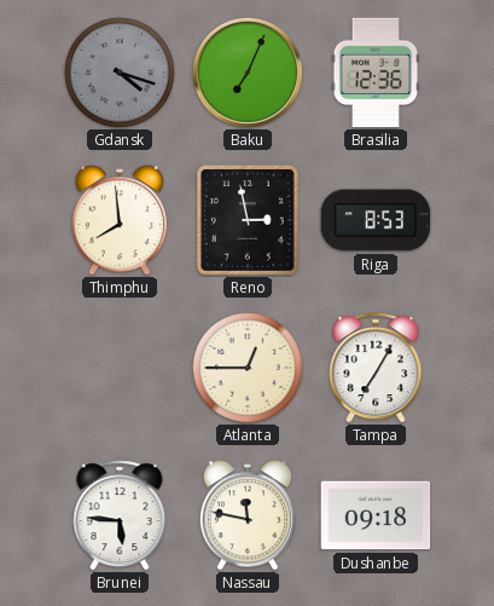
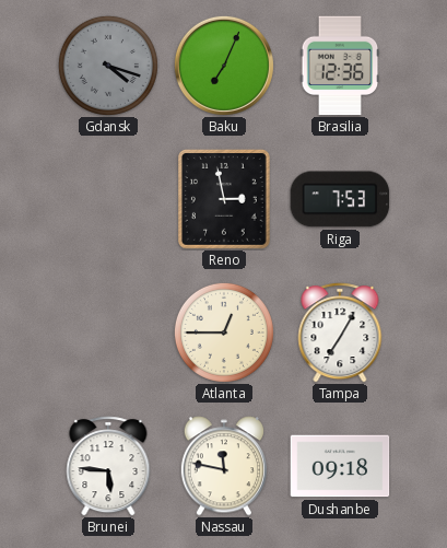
Thimphu: 7:59 -> none (118, 220)
Riga: 8:53 -> 7:53 (340, 199)
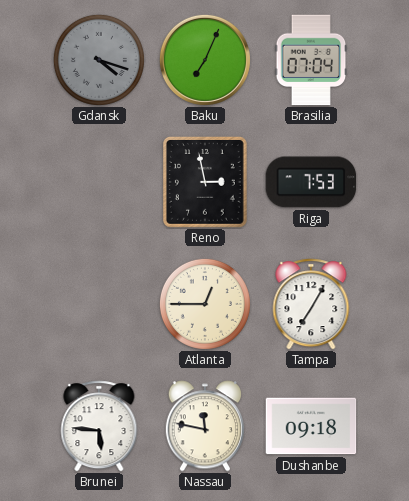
Brasilia: 12:36 -> 07:04 (311, 60)
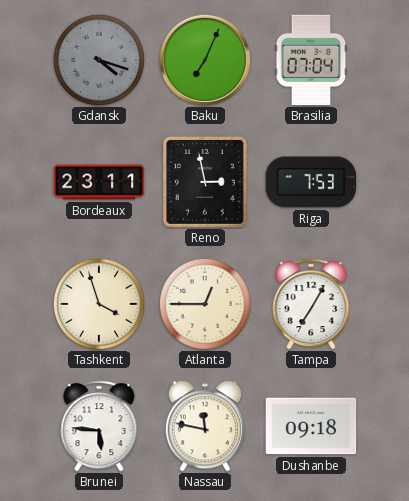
Bordeaux: none -> 23:11 (99, 182)
Tashkent: none -> 3:57 (99, 304)
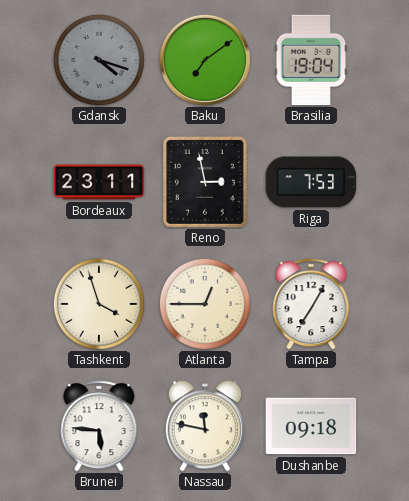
Baku: 7:04 -> 7:09 (205, 60)
Brasilia: 07:04 -> 19:04 (311, 60)
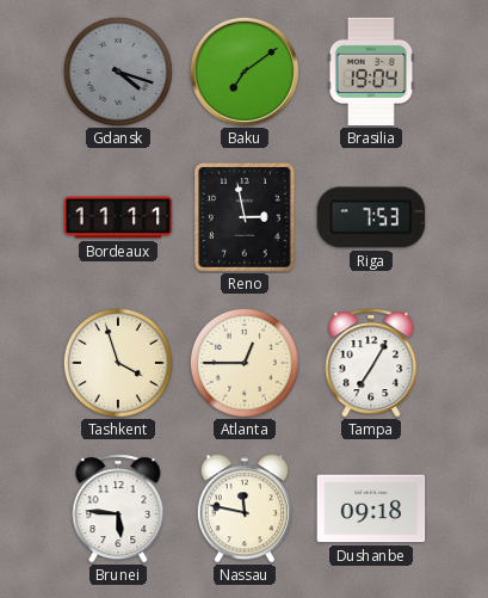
Bordeaux: 23:11 -> 11:11 (118, 217)
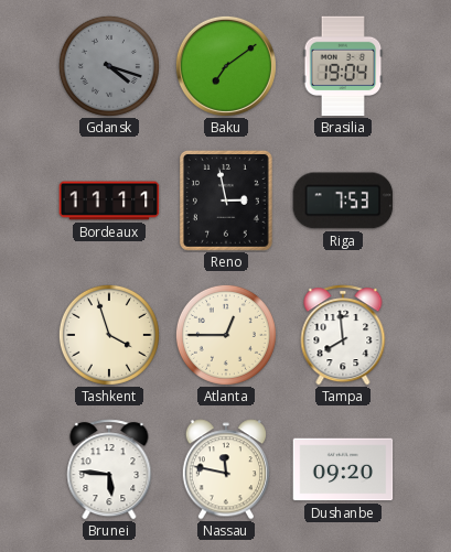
Tampa: 7:05 -> 7:59 (343, 335)
Dushanbe: 09:18 -> 09:20 (343, 469)
